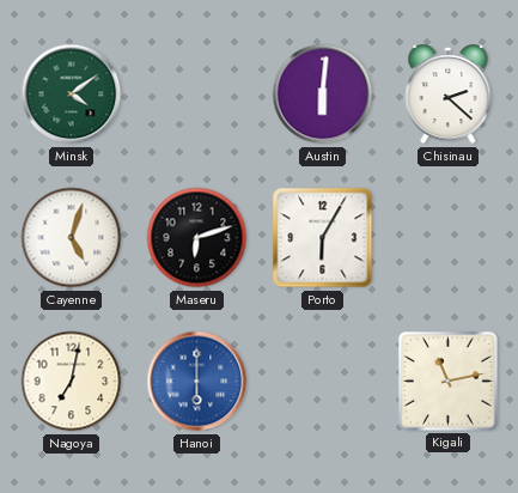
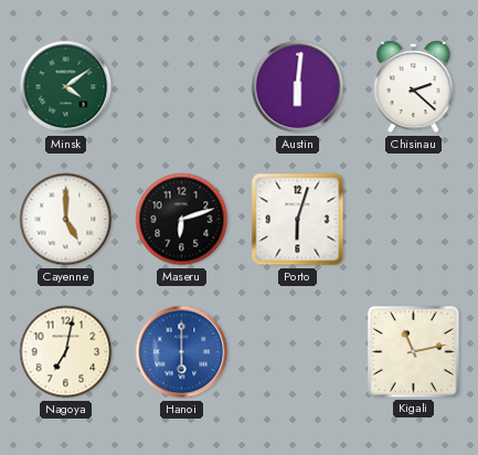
Cayenne: 5:03 -> 5:00 (66, 220)
Porto: 6:05 -> 6:03 (298, 220)
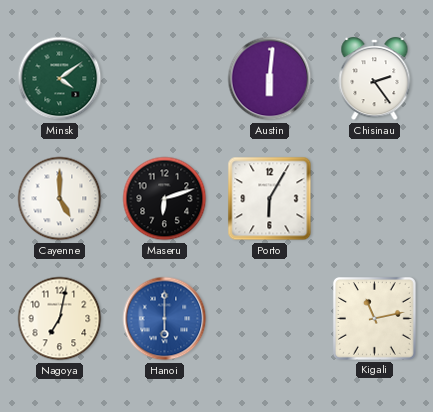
Chisinau: 2:22 -> 2:24 (375, 79)
Porto: 6:03 -> 6:05 (270, 199)
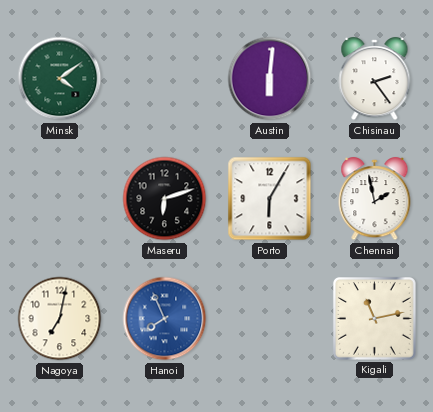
Cayenne: 5:00 -> none (60, 199)
Chennai: none -> 1:58 (375, 199)
Hanoi: 6:00 -> 7:56 (165, 319)
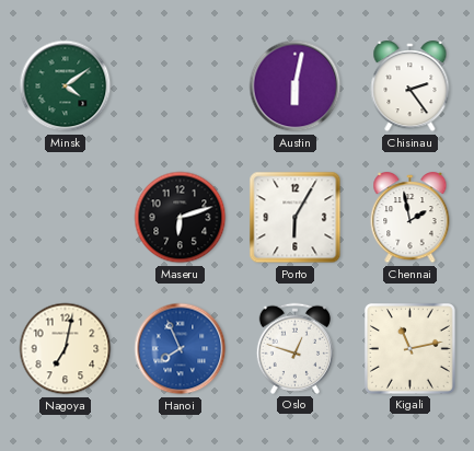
Austin: 6:01 -> 6:02 (296, 86)
Oslo: none -> 12:48 (294, 348)
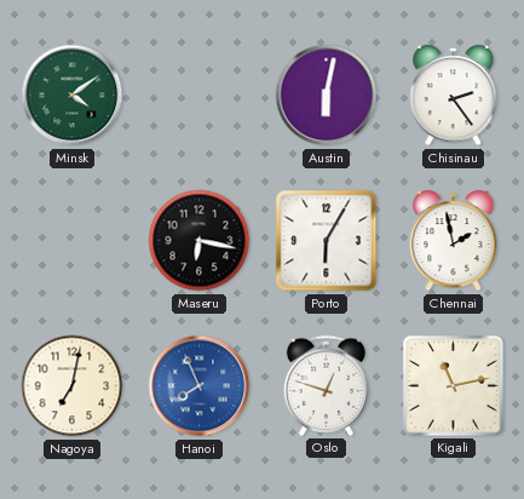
Maseru: 6:12 -> 6:17 (200, 241)
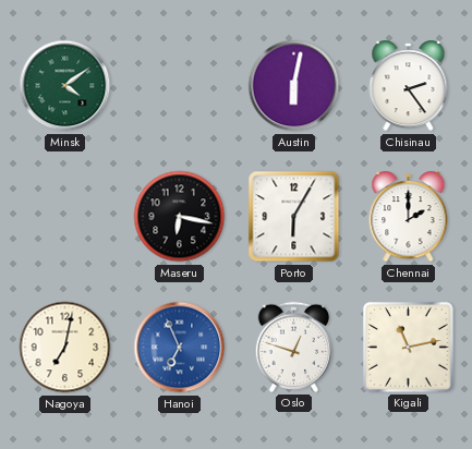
Chennai: 1:58 -> 2:00 (409, 217)
Hanoi: 7:56 -> 6:56 (180, 348)
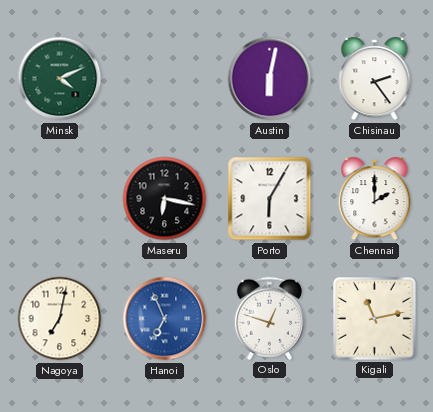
Minsk: 4:09 -> 4:11 (60, 79)
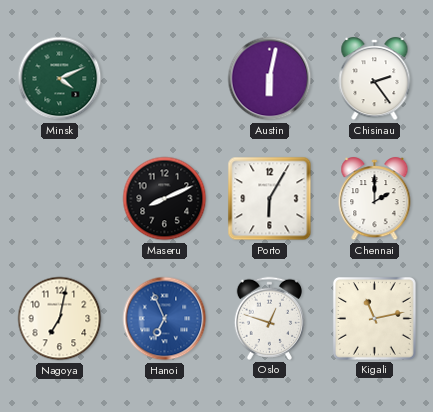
Maseru: 6:17 -> 8:11 (165, 199)
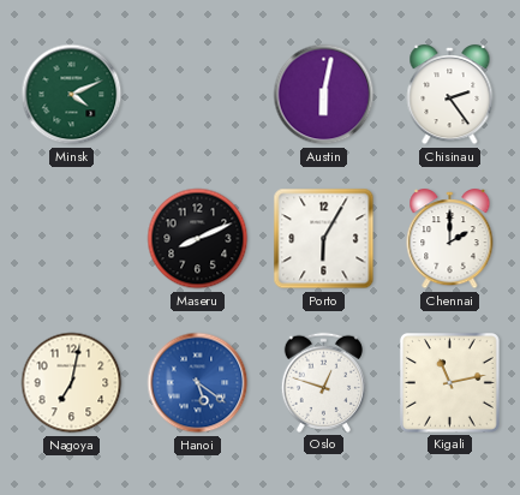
Hanoi: 6:56 -> 5:21 (198, 383)
